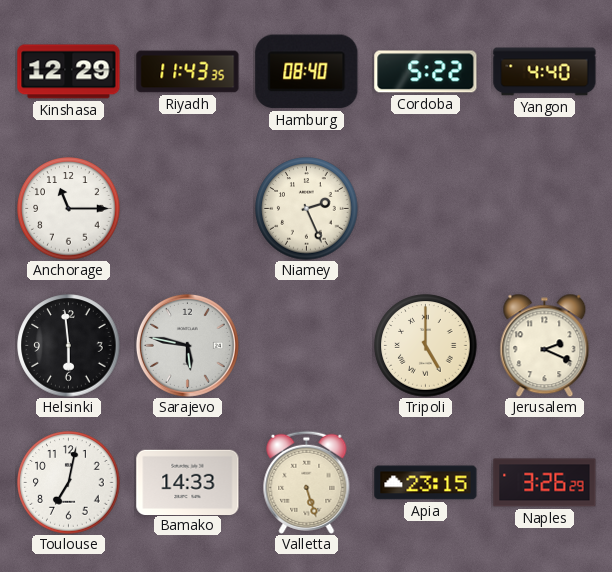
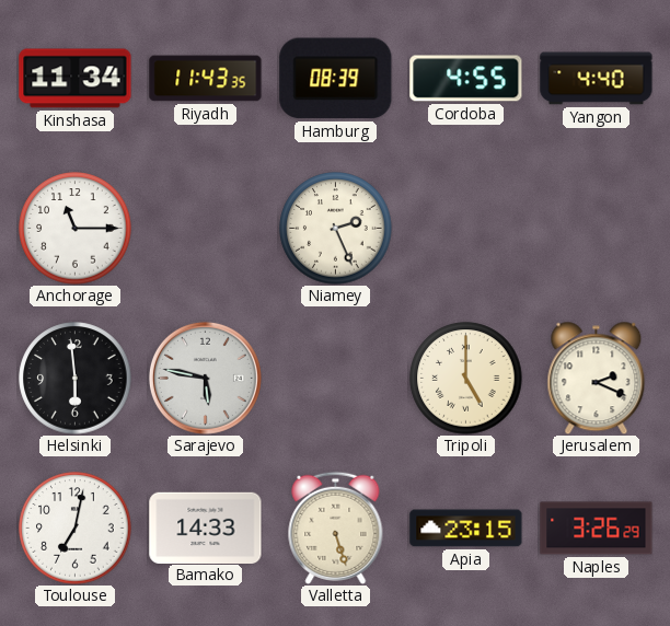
Kinshasa: 12:29 -> 11:34 (76, 79)
Hamburg: 08:40 -> 08:39 (336, 79)
Cordoba: 5:22 -> 4:55 (466, 79)
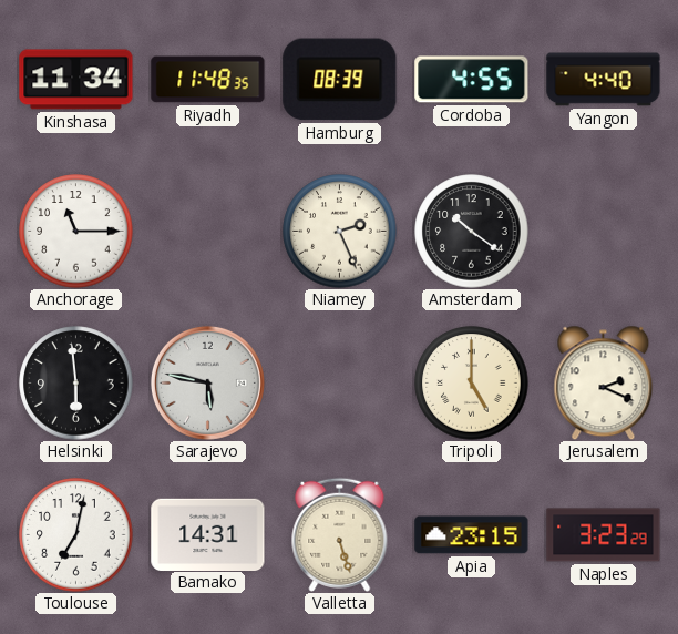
Riyadh: 11:43 -> 11:48 (208, 80)
Amsterdam: none -> 10:21 (472, 232)
Bamako: 14:33 -> 14:31 (208, 534)
Naples: 3:26 -> 3:23 (604, 535)
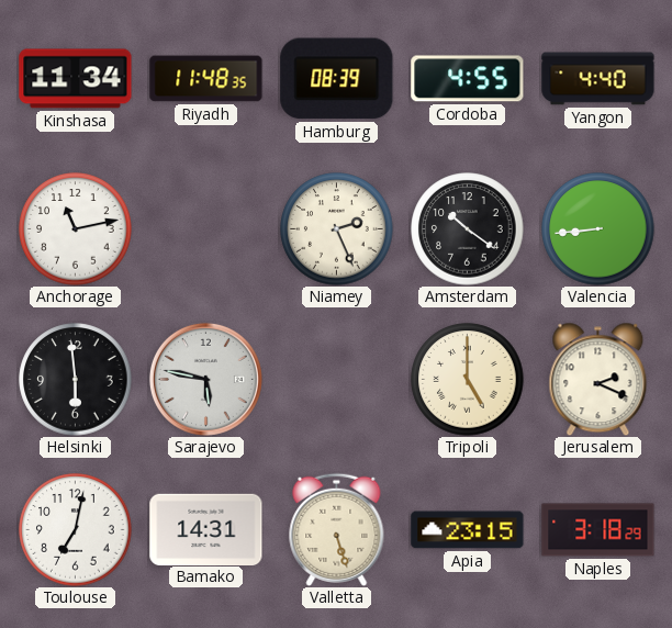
Anchorage: 11:15 -> 11:13 (76, 229)
Valencia: none -> 8:44 (598, 229)
Naples: 3:23 -> 3:18 (598, 530)
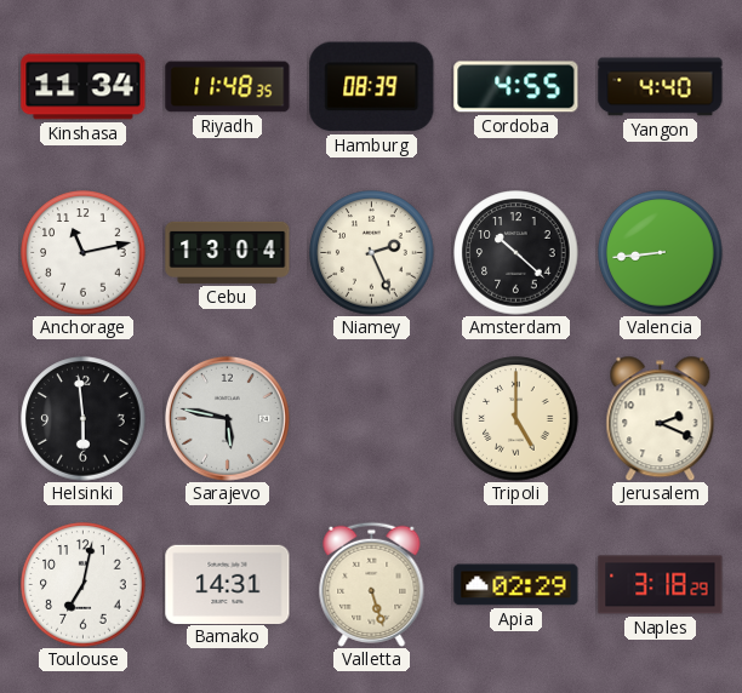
Cebu: none -> 13:04 (228, 252)
Amsterdam: 10:21 -> 10:22 (516, 253)
Apia: 23:15 -> 02:29 (516, 585)
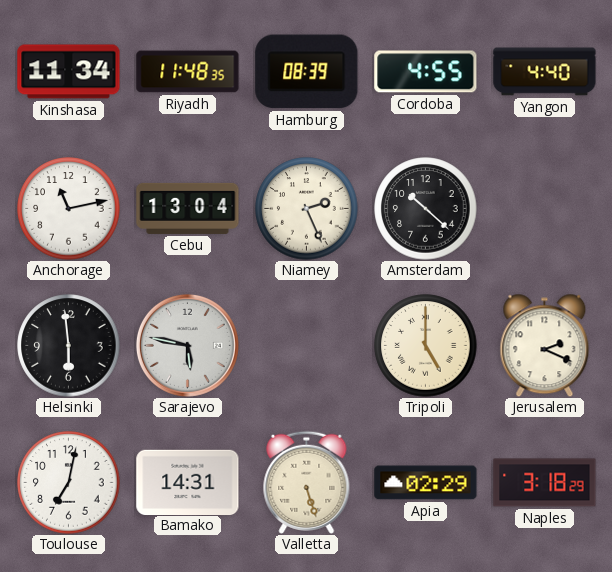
Valencia: 8:44 -> none (661, 253)
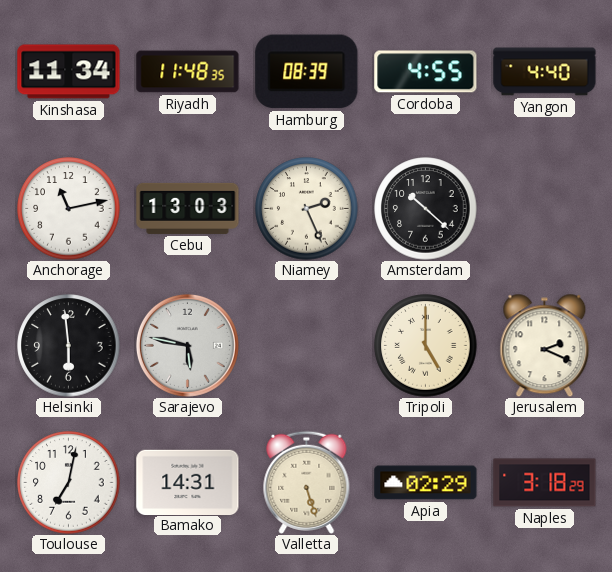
Cebu: 13:04 -> 13:03 (188, 208)
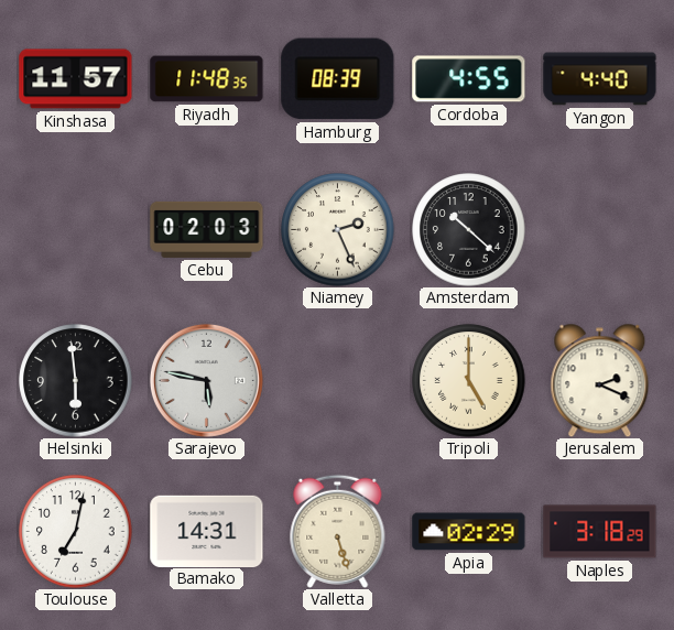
Kinshasa: 11:34 -> 11:57 (76, 79)
Anchorage: 11:13 -> none (69, 209)
Cebu: 13:03 -> 02:03 (207, 229)
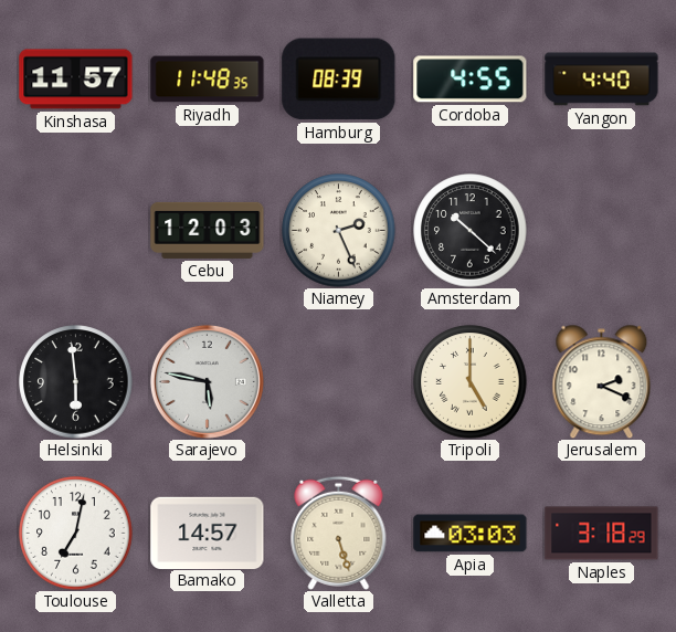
Cebu: 02:03 -> 12:03 (208, 230)
Bamako: 14:31 -> 14:57 (208, 533)
Apia: 02:29 -> 03:03 (471, 534)
